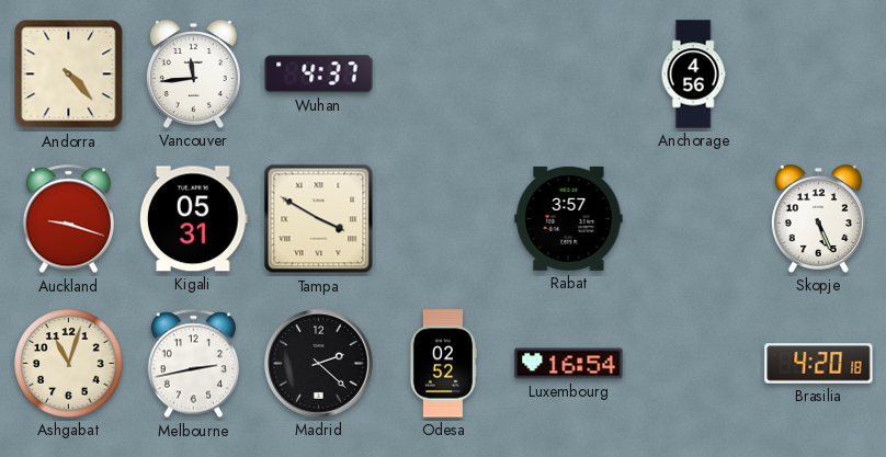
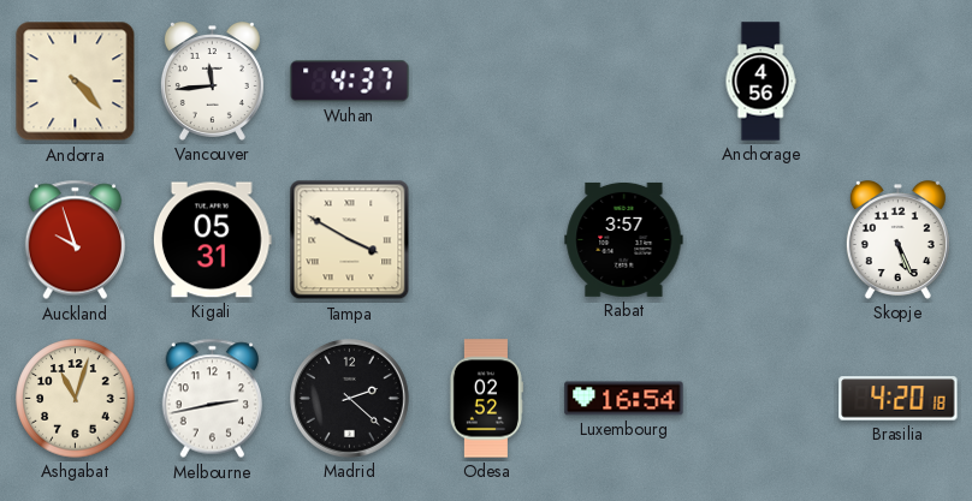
Auckland: 9:18 -> 9:57 (75, 240)
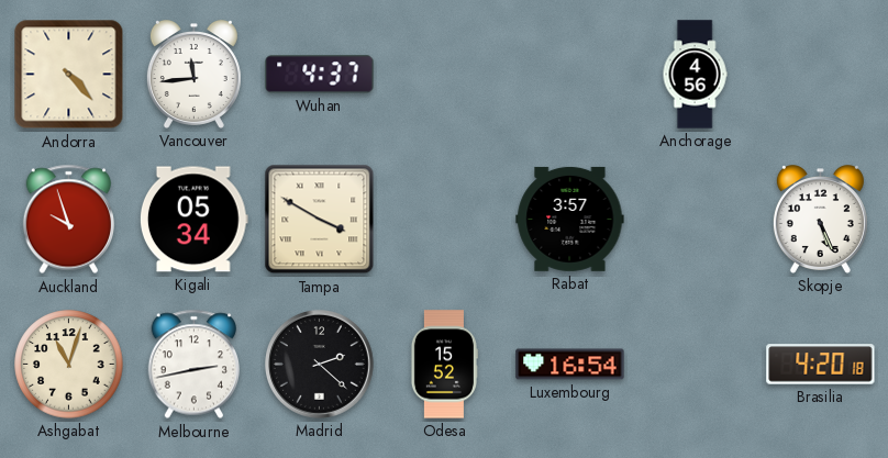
Kigali: 05:31 -> 05:34 (193, 220)
Odesa: 02:52 -> 15:52 (444, 365)
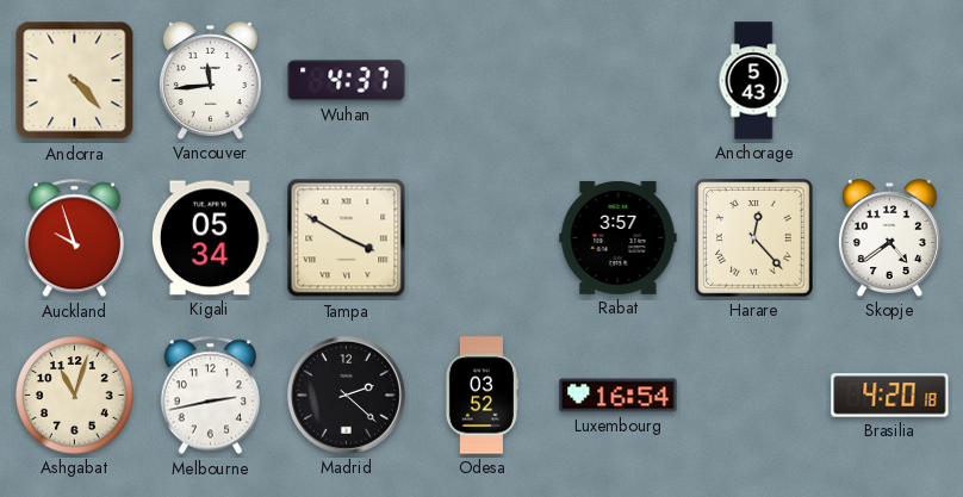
Anchorage: 4:56 -> 5:43 (753, 81)
Harare: none -> 12:23 (754, 238)
Skopje: 5:26 -> 4:39 (889, 238)
Odesa: 15:52 -> 03:52 (481, 396)
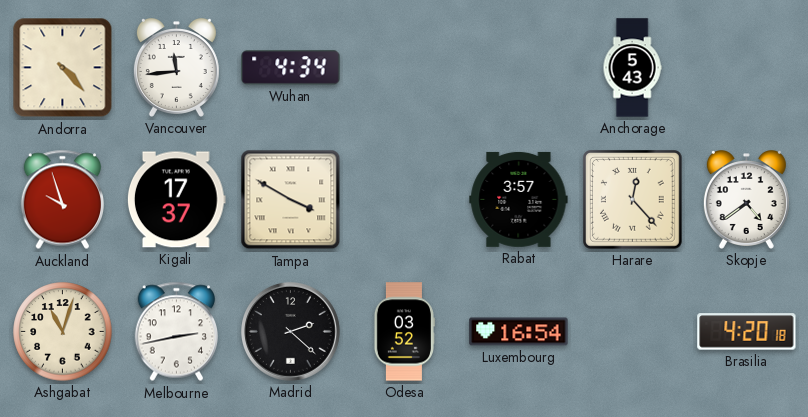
Wuhan: 4:37 -> 4:34 (291, 68)
Kigali: 05:34 -> 17:37 (176, 200)
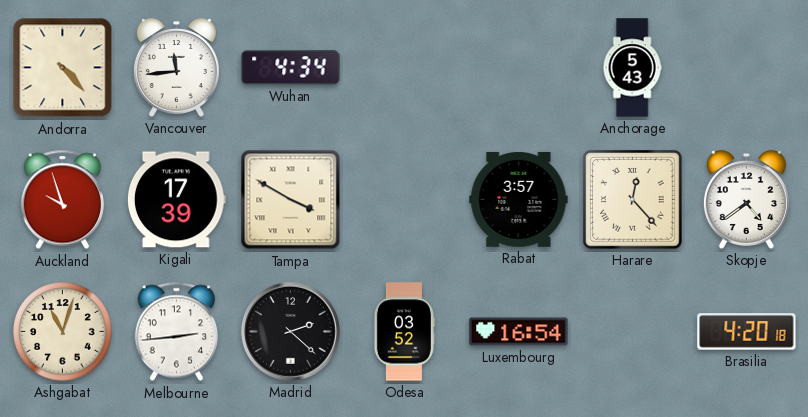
Kigali: 17:37 -> 17:39 (176, 200)
Melbourne: 2:43 -> 2:44 (176, 332)
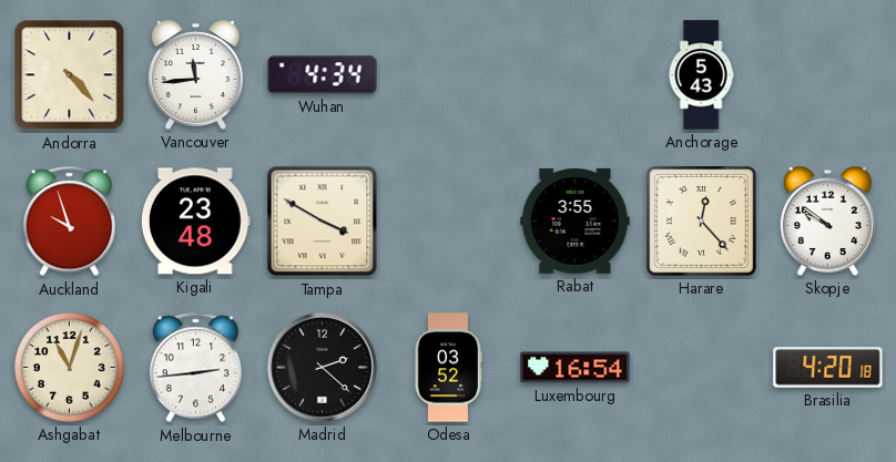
Kigali: 17:39 -> 23:48 (195, 222)
Rabat: 3:57 -> 3:55 (576, 220)
Skopje: 4:39 -> 9:51 (827, 222)
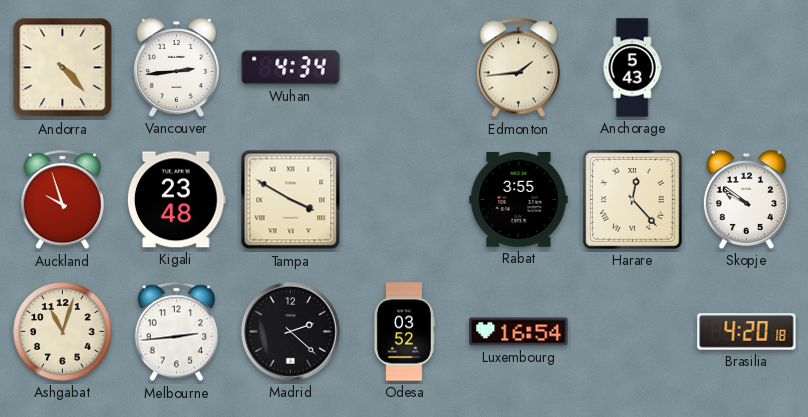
Vancouver: 11:44 -> 2:44 (176, 68)
Edmonton: none -> 1:44 (518, 68)
